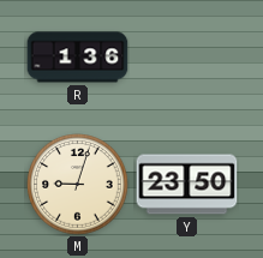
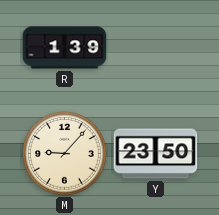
R: 1:36 -> 1:39 (65, 48)
M: 9:03 -> 9:07 (65, 154)
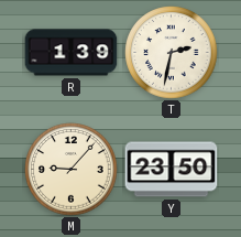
T: none -> 2:32 (172, 53)
